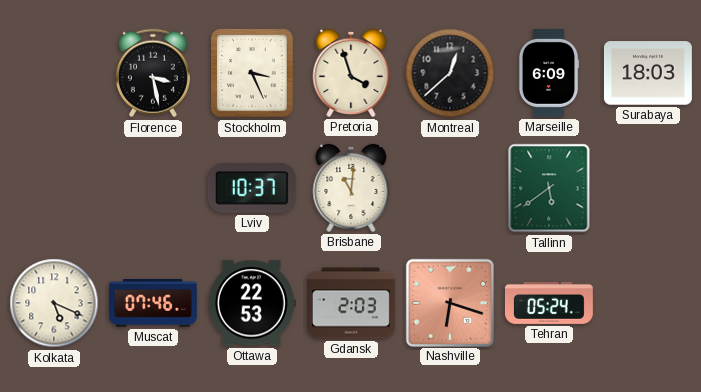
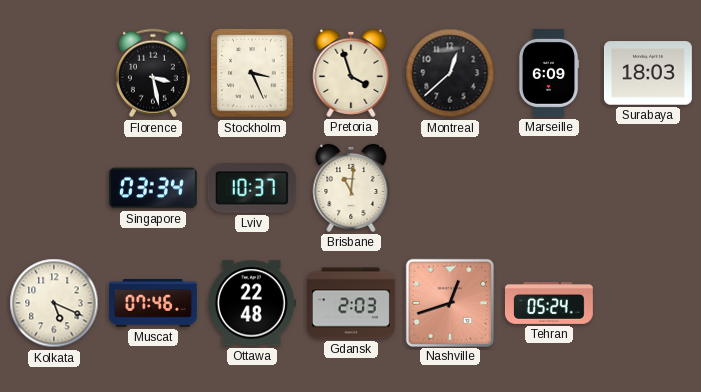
Singapore: none -> 03:34 (153, 188)
Tallinn: 5:39 -> none (549, 188)
Ottawa: 22:53 -> 22:48 (252, 303)
Nashville: 6:18 -> 12:42 (449, 302)
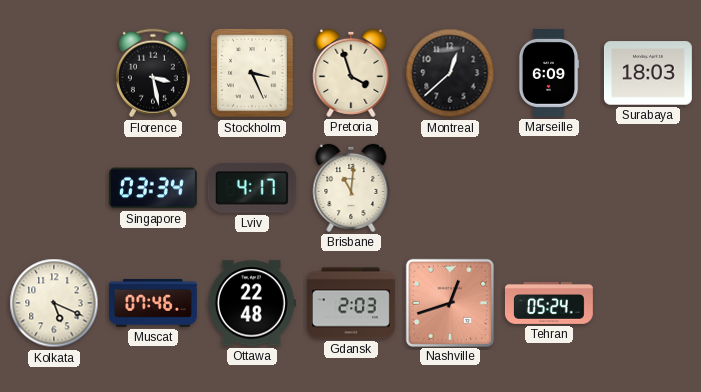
Lviv: 10:37 -> 4:17 (252, 188)
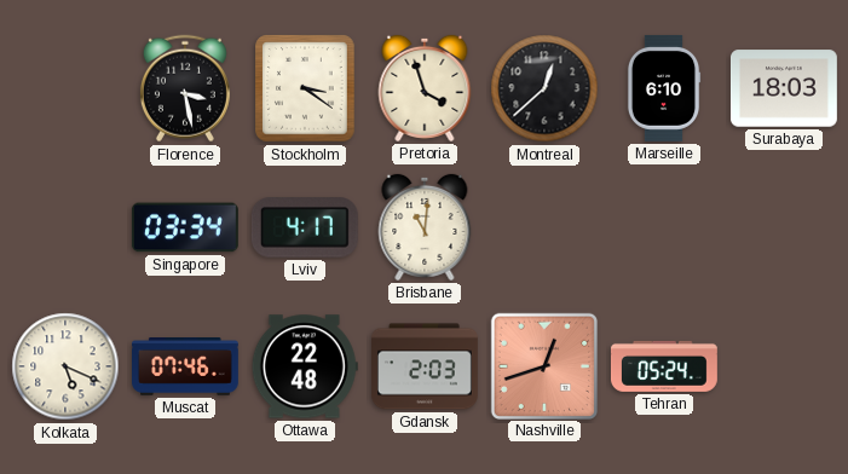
Stockholm: 3:26 -> 3:21 (305, 88)
Marseille: 6:09 -> 6:10 (664, 88)
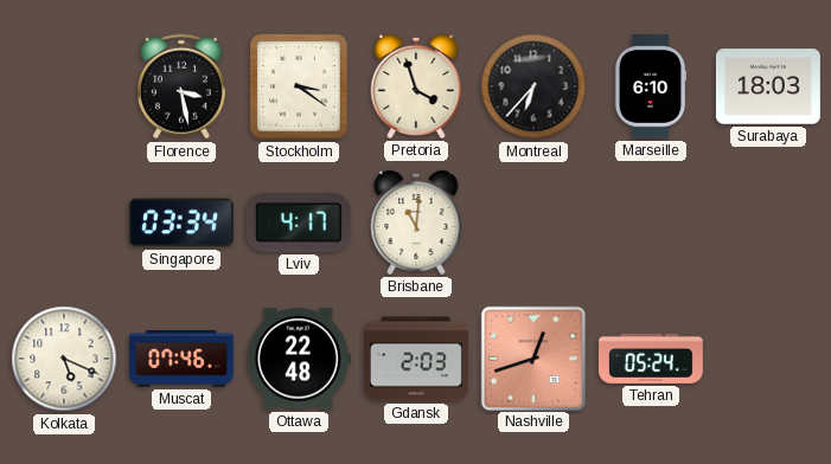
Montreal: 12:38 -> 6:37 (533, 86)
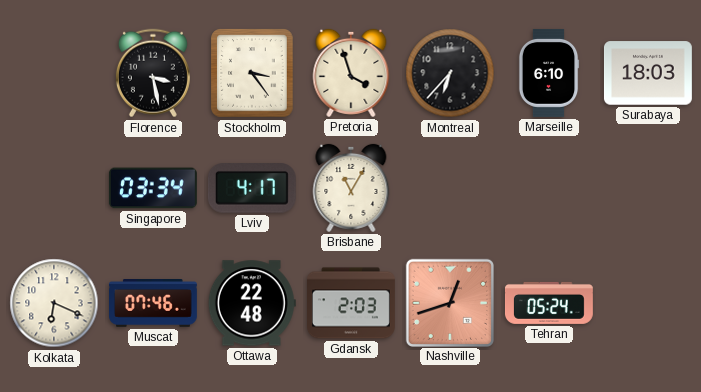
Stockholm: 3:21 -> 3:24 (252, 73)
Brisbane: 11:01 -> 11:05 (351, 188)
Kolkata: 5:19 -> 6:19 (54, 303)
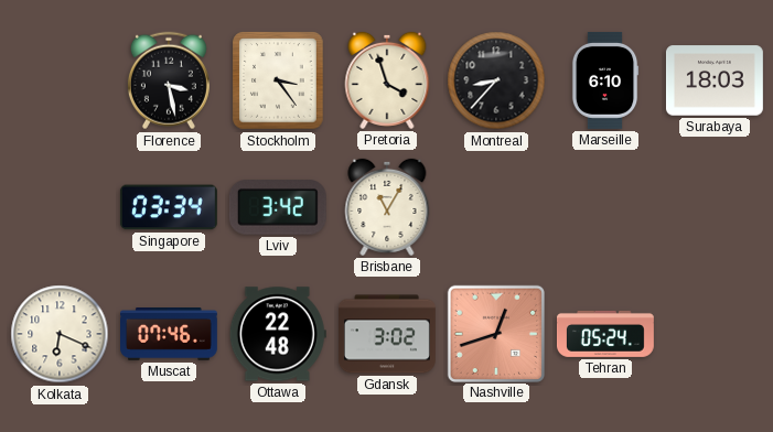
Montreal: 6:37 -> 8:37 (496, 80)
Lviv: 4:17 -> 3:42 (278, 207)
Gdansk: 2:03 -> 3:02 (388, 334)
